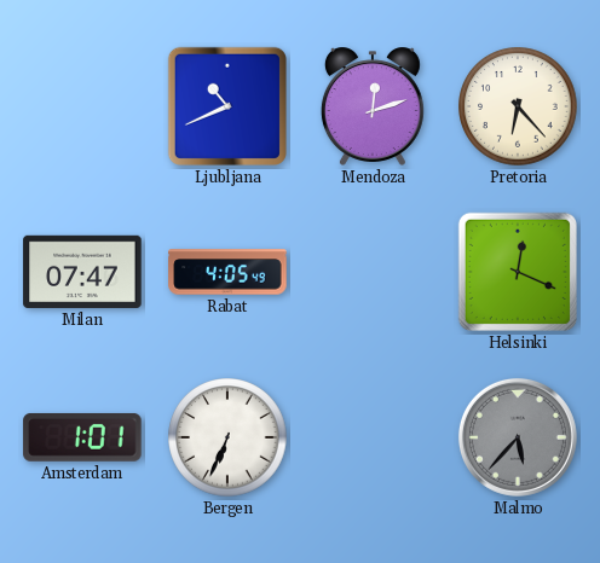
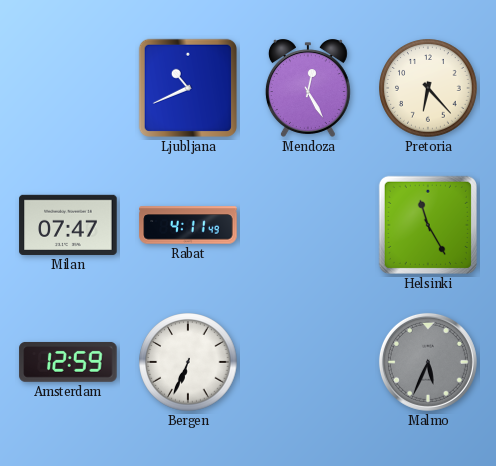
Mendoza: 12:12 -> 12:25 (308, 88)
Rabat: 4:05 -> 4:11 (188, 225)
Helsinki: 12:19 -> 11:25 (428, 225)
Amsterdam: 1:01 -> 12:59 (68, 362)
Malmo: 5:37 -> 5:34 (428, 362)
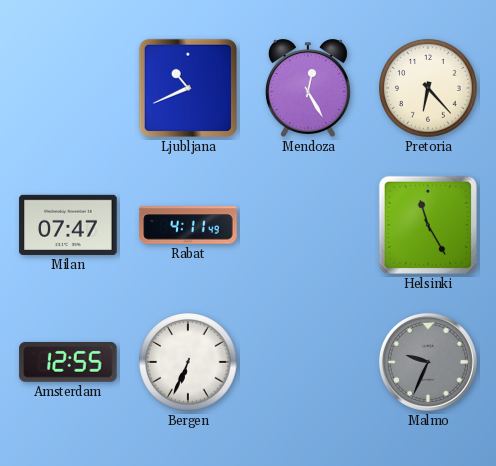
Amsterdam: 12:59 -> 12:55 (68, 362)
Malmo: 5:34 -> 9:34 (428, 362)
